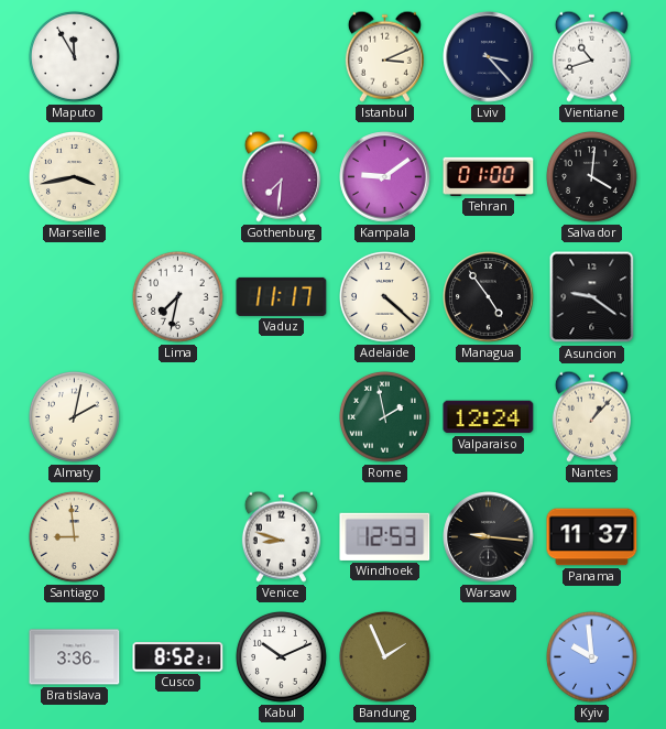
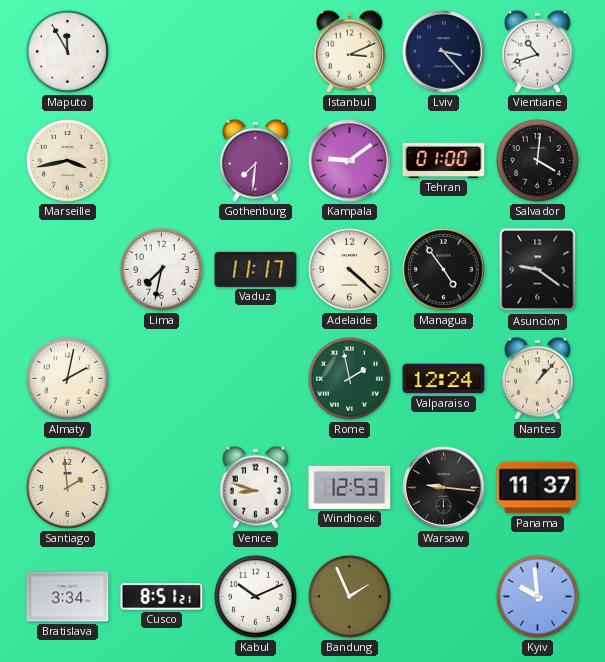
Santiago: 8:59 -> 1:59 (68, 488)
Bratislava: 3:36 -> 3:34 (68, 597)
Cusco: 8:52 -> 8:51 (162, 597)
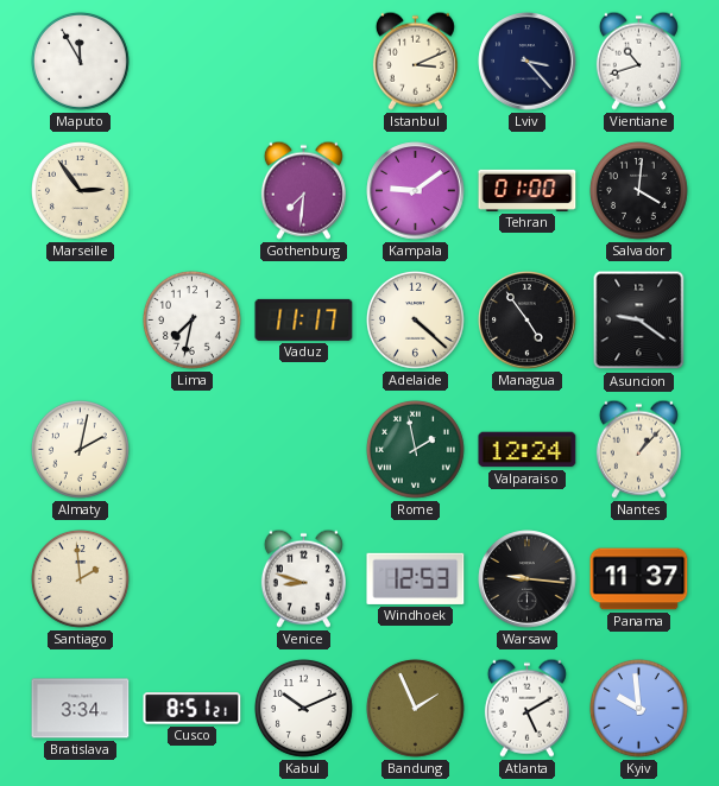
Marseille: 3:43 -> 2:54 (81, 191)
Atlanta: none -> 5:10 (526, 708)
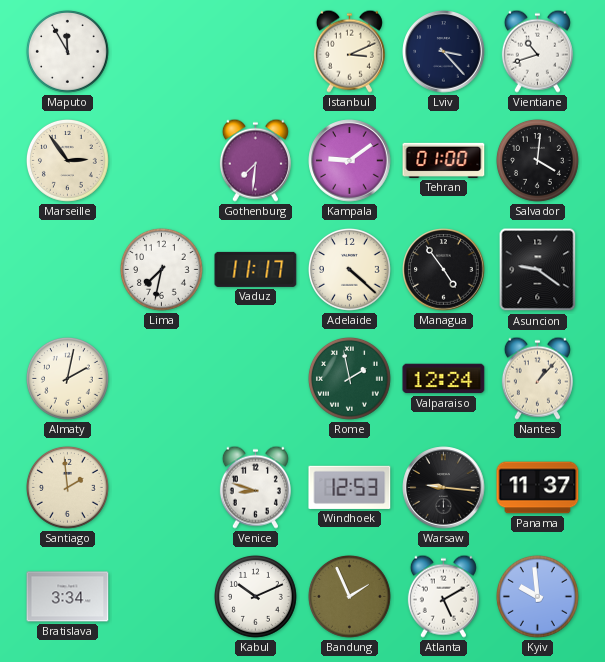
Cusco: 8:51 -> none (193, 709)
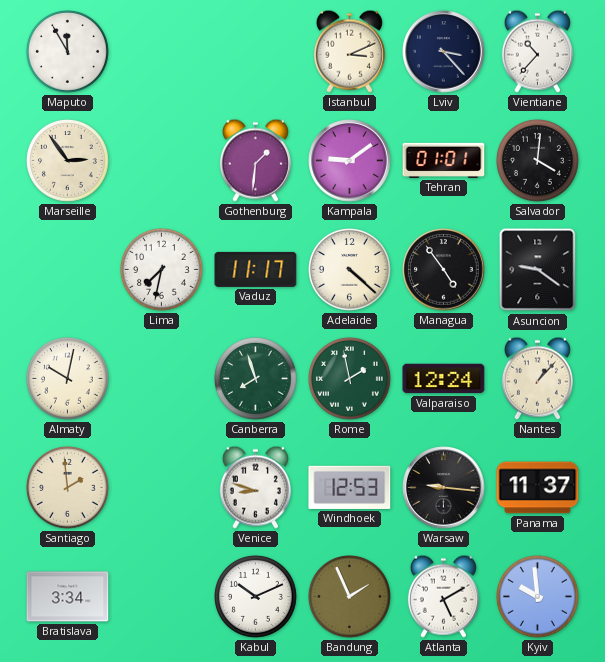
Vientiane: 10:42 -> 10:37 (537, 51)
Gothenburg: 7:31 -> 1:31 (255, 160)
Tehran: 01:00 -> 01:01 (444, 160)
Almaty: 2:02 -> 10:02 (68, 379)
Canberra: none -> 7:57 (256, 379)
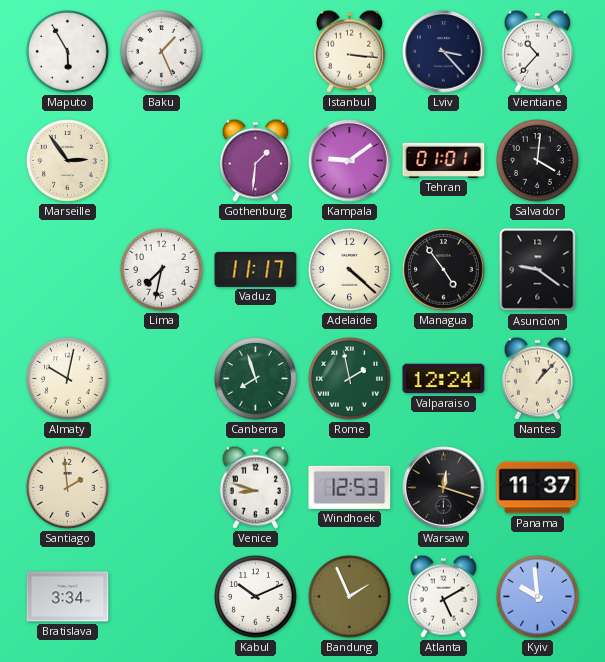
Maputo: 11:55 -> 5:55 (68, 52)
Baku: none -> 1:26 (162, 52)
Istanbul: 3:11 -> 3:16 (349, 51)
Warsaw: 9:16 -> 12:18 (444, 488)
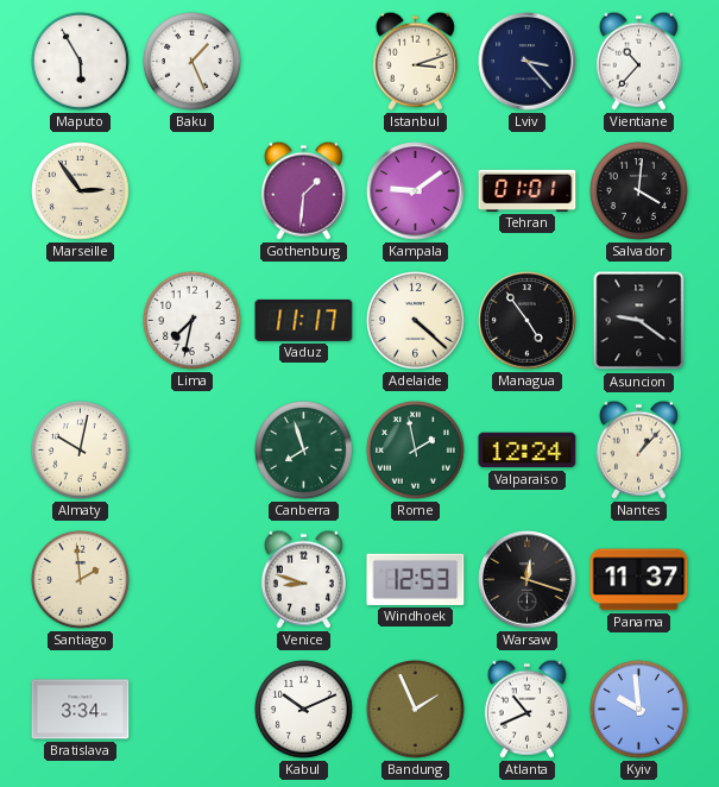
Istanbul: 3:16 -> 3:12 (415, 61)
Atlanta: 5:10 -> 10:41 (526, 709)
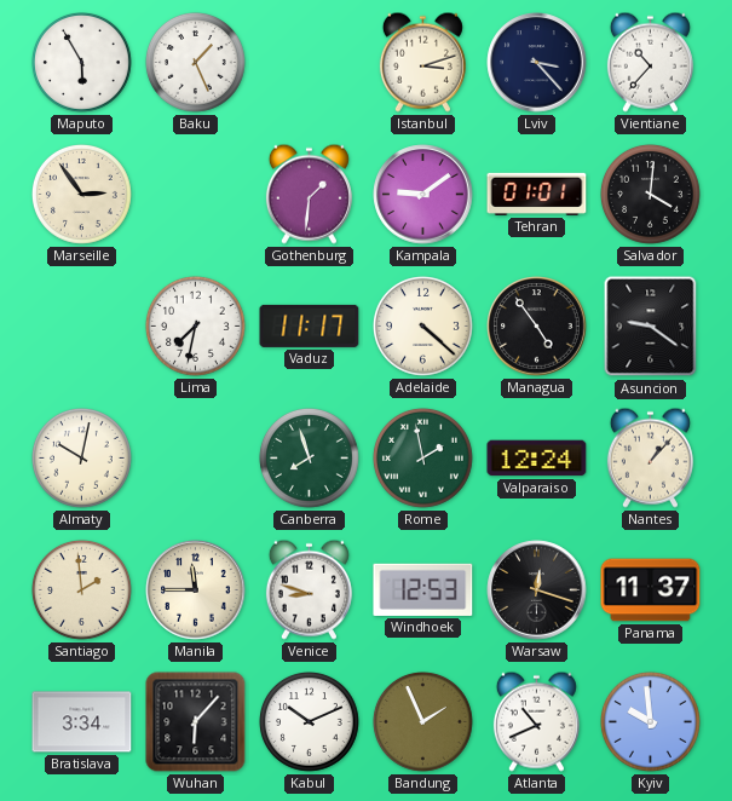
Manila: none -> 11:45 (196, 590)
Wuhan: none -> 6:07 (196, 722)
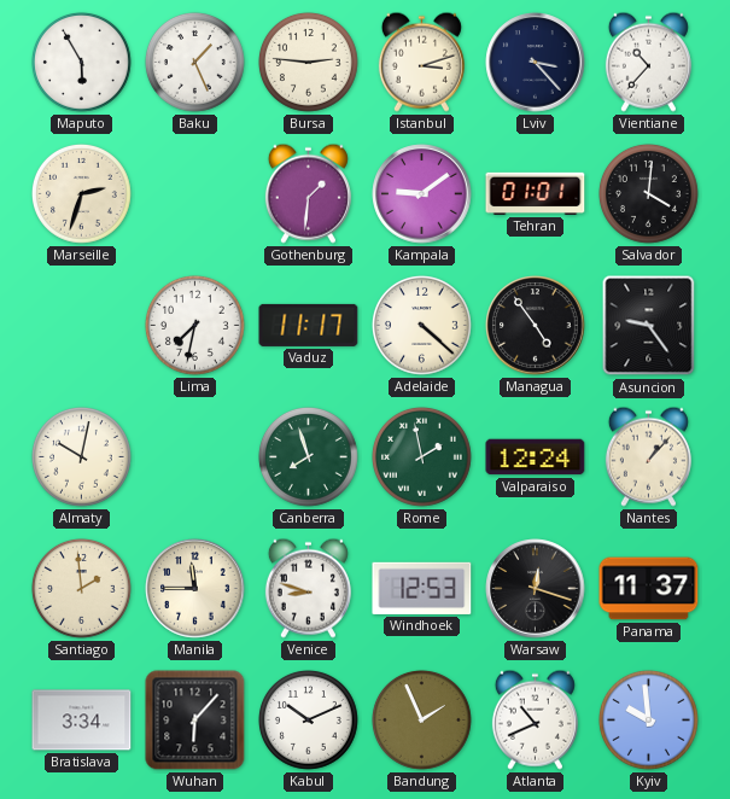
Bursa: none -> 2:46 (309, 63)
Marseille: 2:54 -> 2:33 (82, 194)
Asuncion: 9:21 -> 9:24 (649, 326)
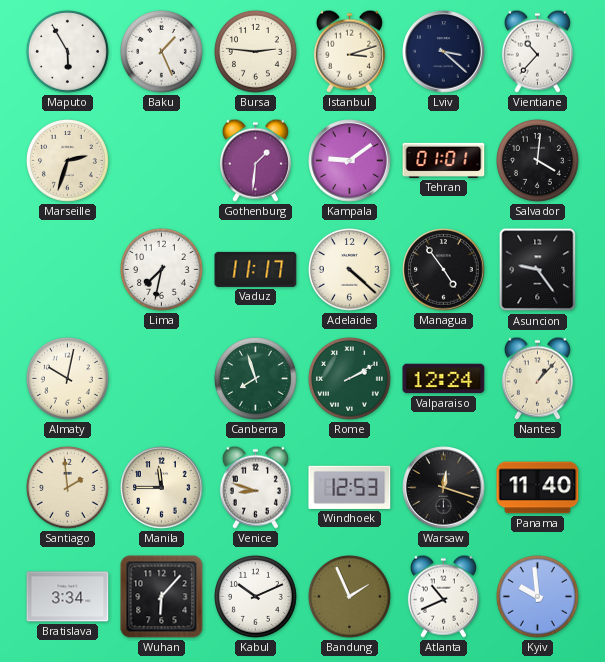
Lviv: 3:23 -> 3:22 (444, 52)
Rome: 1:58 -> 2:10 (350, 379)
Panama: 11:37 -> 11:40 (538, 488)
